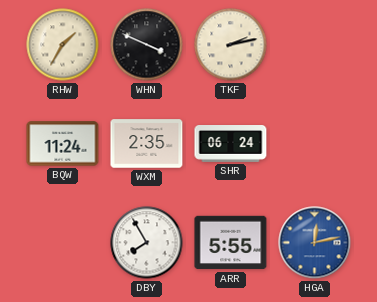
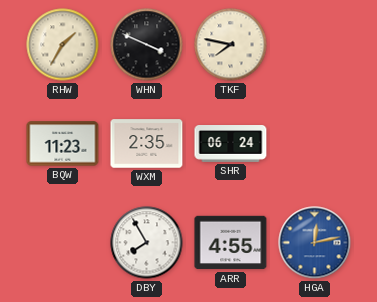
TKF: 2:13 -> 7:47 (231, 45)
BQW: 11:24 -> 11:23 (63, 144)
ARR: 5:55 -> 4:55 (231, 243)
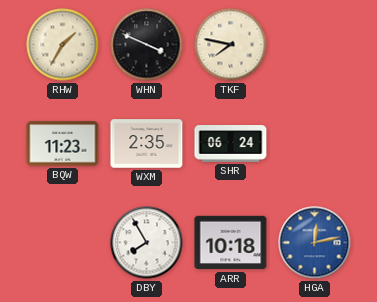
ARR: 4:55 -> 10:18 (231, 243)
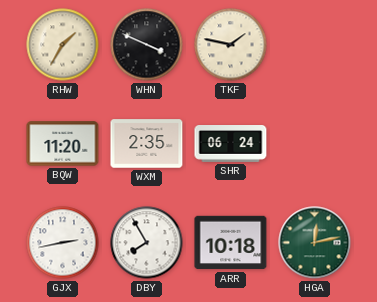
TKF: 7:47 -> 1:47 (231, 45)
BQW: 11:23 -> 11:20 (63, 144)
GJX: none -> 2:43 (63, 243)
HGA dial: blue -> green (315, 243)
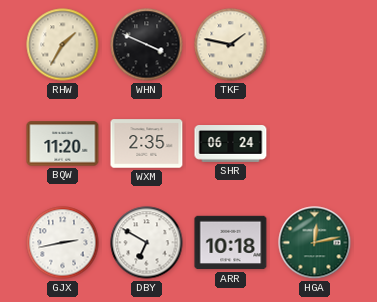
DBY: 7:55 -> 6:50 (147, 243)
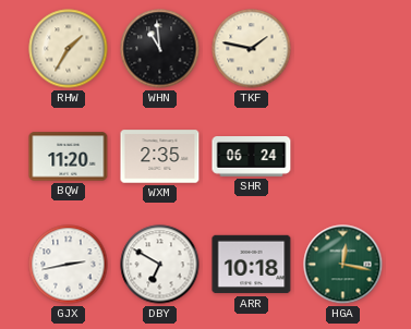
WHN: 3:49 -> 10:59 (160, 49)
HGA: 12:13 -> 12:17 (343, 265)
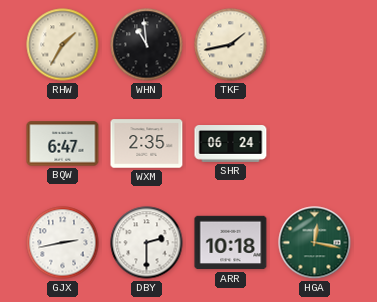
TKF: 1:47 -> 1:43 (231, 45)
BQW: 11:20 -> 6:47 (63, 144)
DBY: 6:50 -> 2:30 (147, 243)
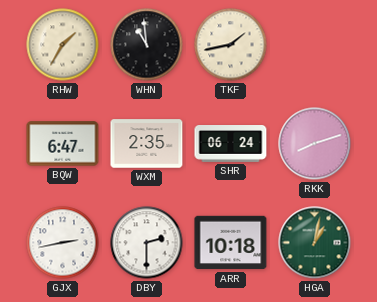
RKK: none -> 8:12 (315, 144)
HGA: 12:17 -> 1:02 (315, 243)
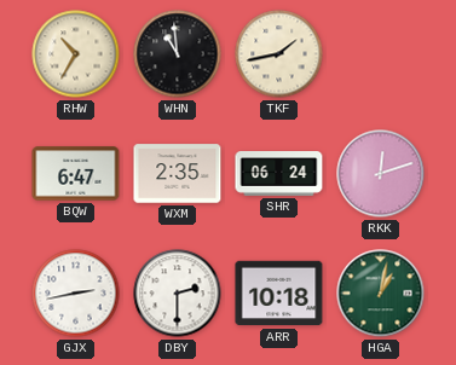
RHW: 1:35 -> 10:35 (76, 54)
RKK: 8:12 -> 12:12 (381, 174)
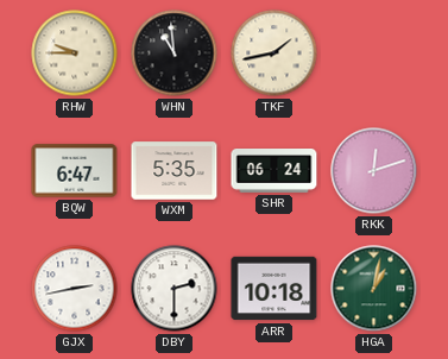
RHW: 10:35 -> 9:45 (75, 53)
WXM: 2:35 -> 5:35 (175, 171)
